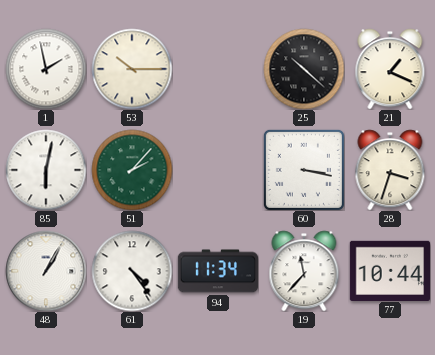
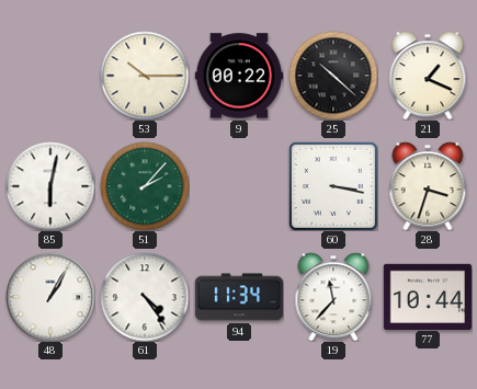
1: 1:58 -> none (46, 69)
9: none -> 00:22 (239, 76)
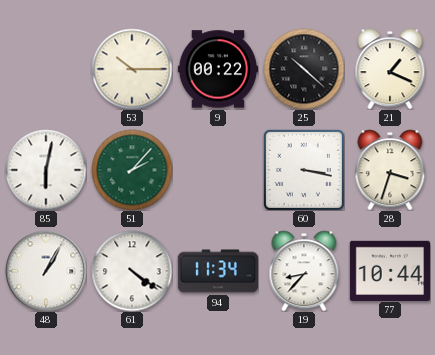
61: 4:24 -> 4:21 (132, 271)
19: 11:37 -> 8:37 (304, 271)
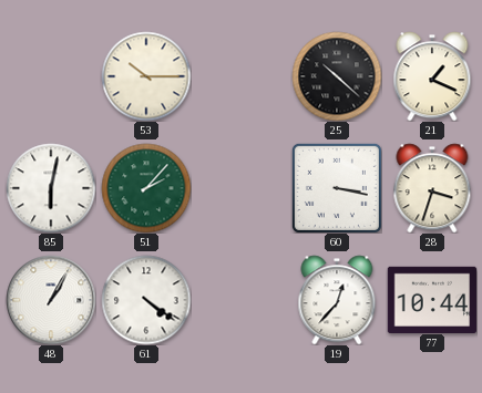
9: 00:22 -> none (218, 69)
94: 11:34 -> none (218, 271)
19: 8:37 -> 12:37 (337, 300)
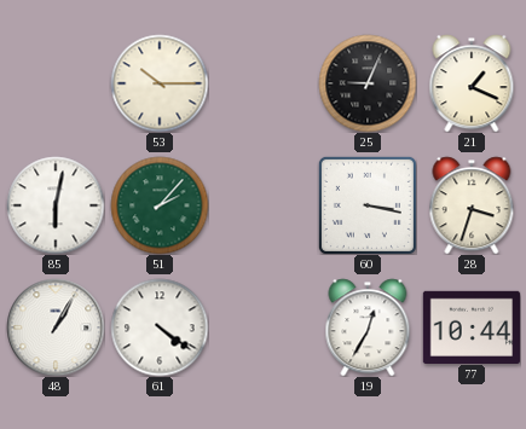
25: 10:22 -> 9:04 (368, 83)
19: 12:37 -> 12:35 (368, 327)
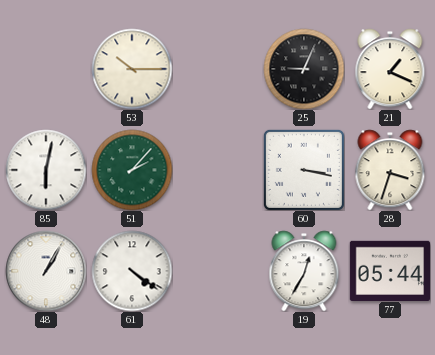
77: 10:44 -> 05:44 (390, 270)
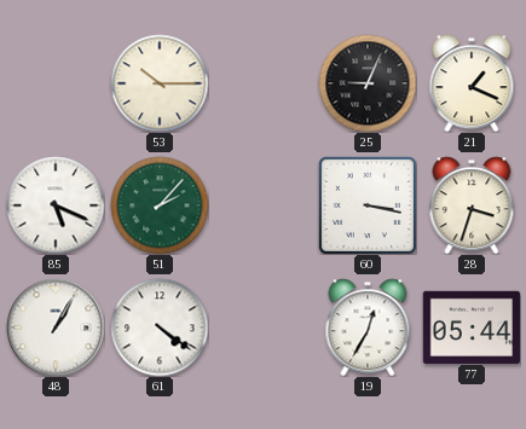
85: 6:02 -> 5:19 (56, 205)
